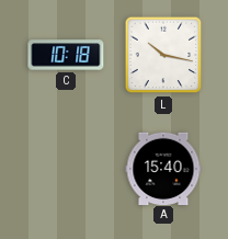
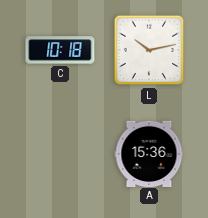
L: 10:17 -> 10:13 (149, 50)
A: 15:40 -> 15:36 (149, 153)
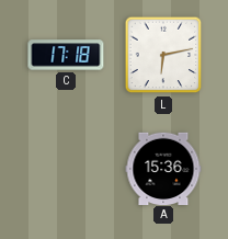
C: 10:18 -> 17:18 (66, 55)
L: 10:13 -> 6:13 (163, 55)
